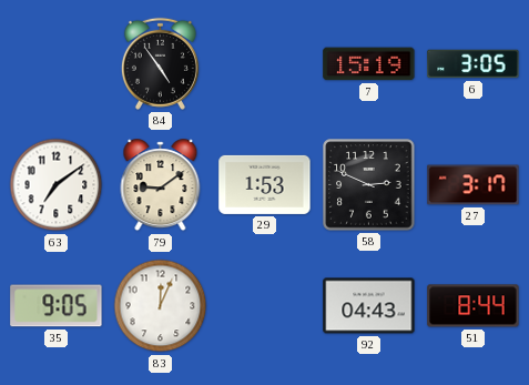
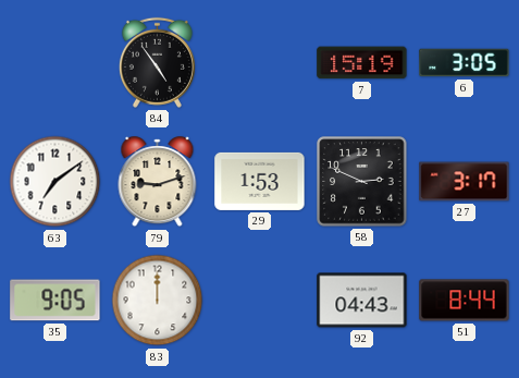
79: 9:09 -> 9:12 (158, 182)
83: 12:04 -> 12:00 (158, 301)
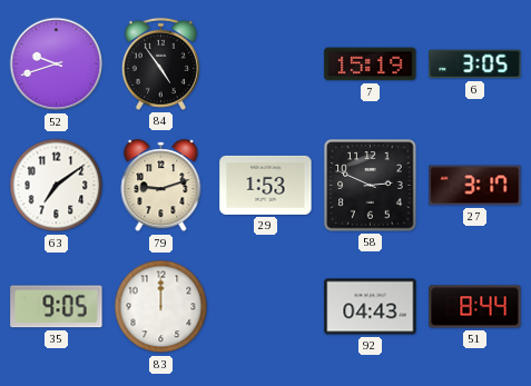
52: none -> 9:42 (57, 65)
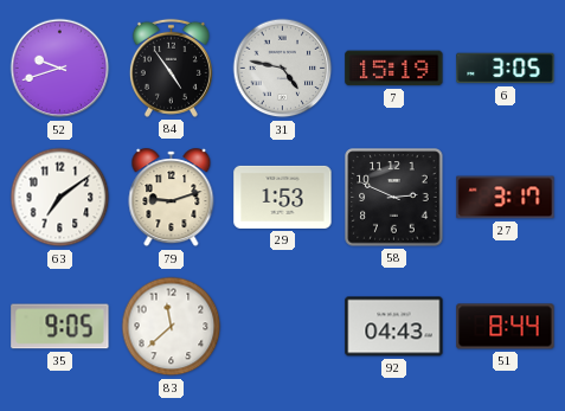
31: none -> 4:47 (283, 69)
83: 12:00 -> 11:38 (172, 327)
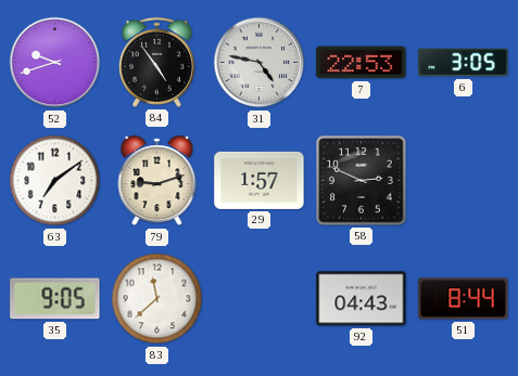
7: 15:19 -> 22:53 (362, 63)
29: 1:53 -> 1:57 (260, 180)
27: 3:17 -> none (506, 198)
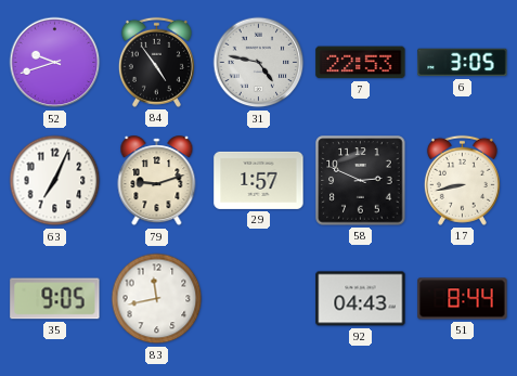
63: 7:09 -> 7:04 (55, 181)
17: none -> 8:43 (462, 180)
83: 11:38 -> 11:43 (157, 299)
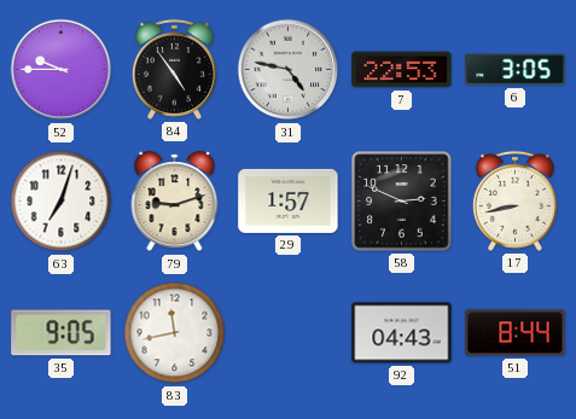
52: 9:42 -> 9:45 (62, 70)
63: 7:04 -> 7:03 (62, 202)
